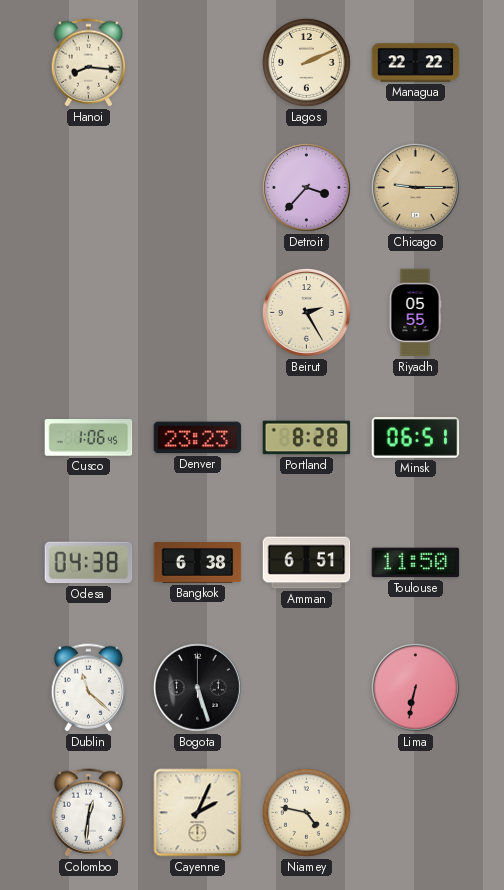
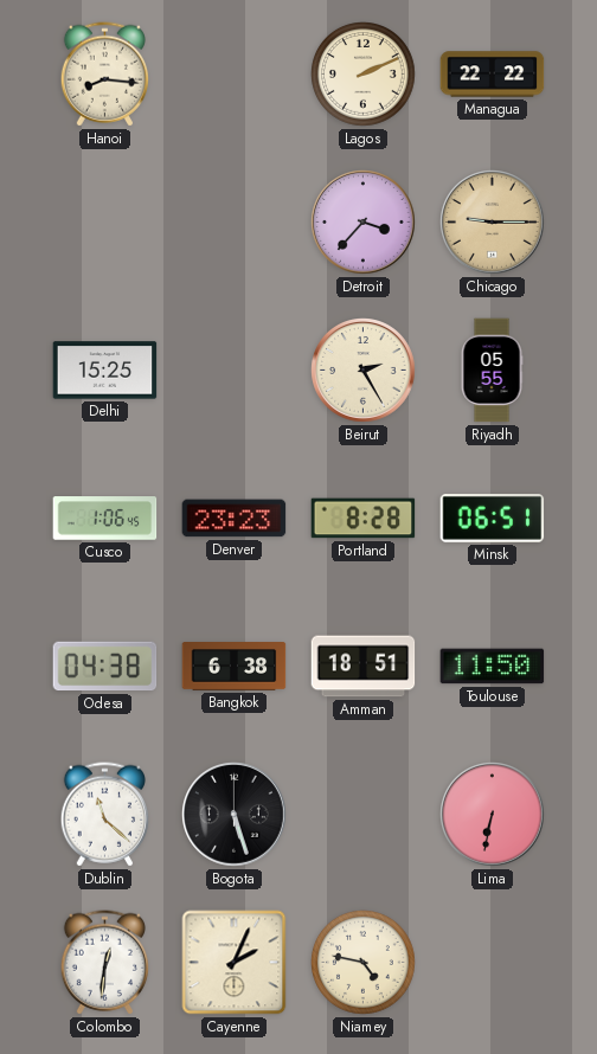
Delhi: none -> 15:25 (105, 371)
Amman: 6:51 -> 18:51 (364, 667)
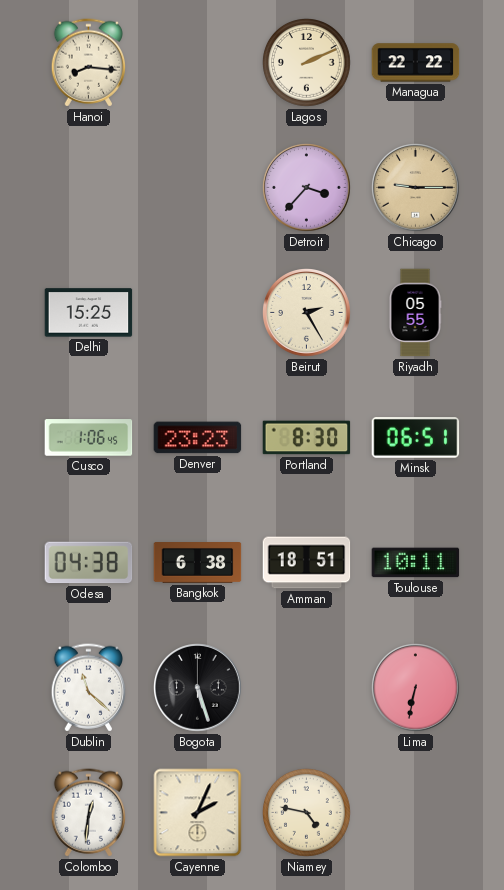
Portland: 8:28 -> 8:30 (307, 438)
Toulouse: 11:50 -> 10:11 (416, 563)
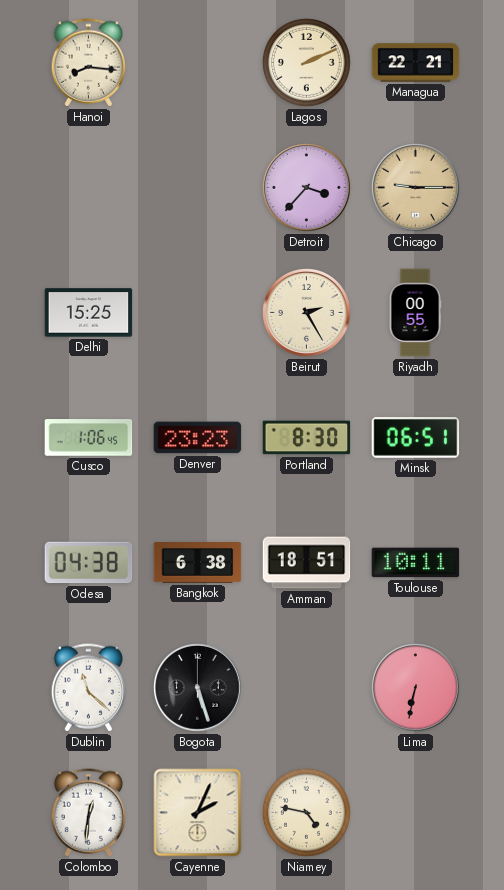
Managua: 22:22 -> 22:21 (416, 63)
Riyadh: 05:55 -> 00:55 (415, 313)
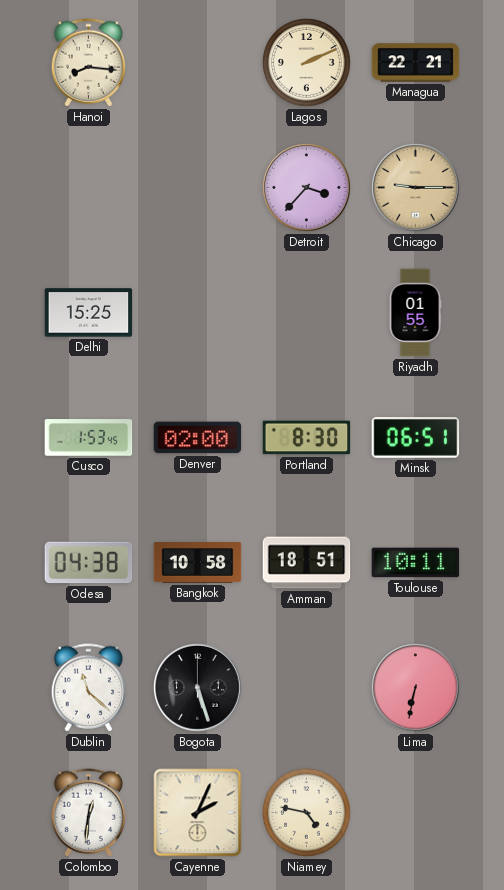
Beirut: 2:25 -> none (307, 313)
Riyadh: 00:55 -> 01:55 (415, 313)
Cusco: 1:06 -> 1:53 (89, 438)
Denver: 23:23 -> 02:00 (198, 438)
Bangkok: 6:38 -> 10:58 (198, 563)
